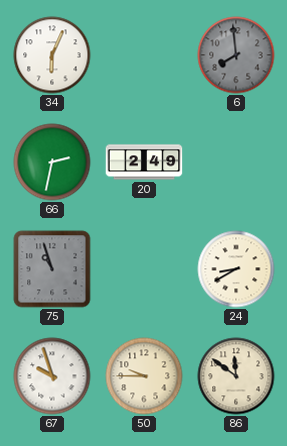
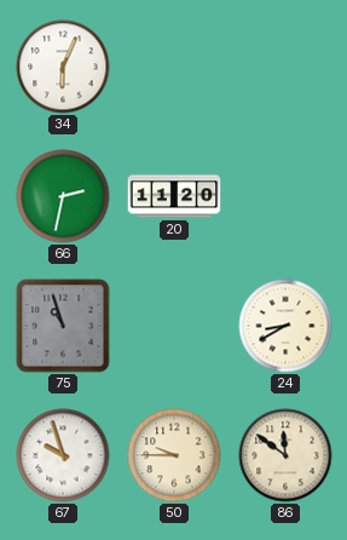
6: 7:59 -> none (236, 55)
20: 2:49 -> 11:20 (174, 196)
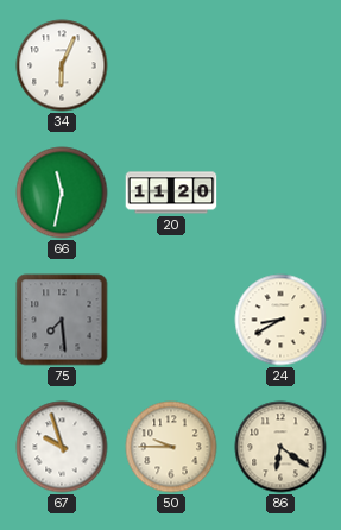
66: 2:32 -> 11:32 (62, 193)
75: 10:57 -> 7:29 (62, 320)
86: 11:51 -> 6:21 (280, 447)
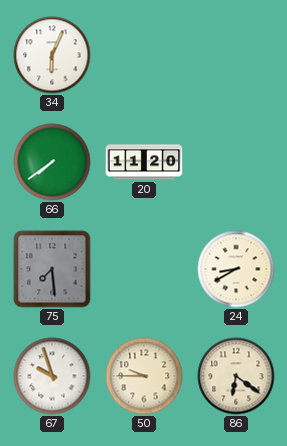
66: 11:32 -> 7:39 (52, 162)
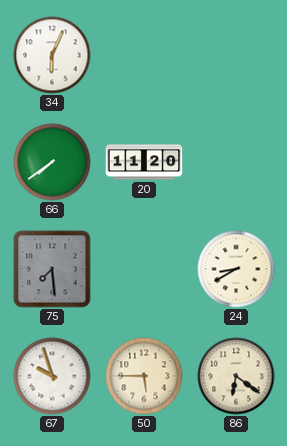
50: 9:45 -> 5:45 (144, 376)
